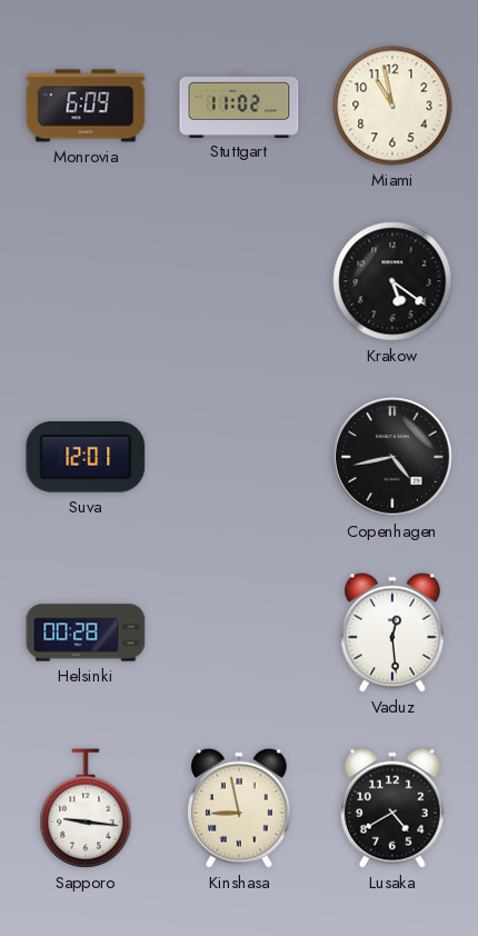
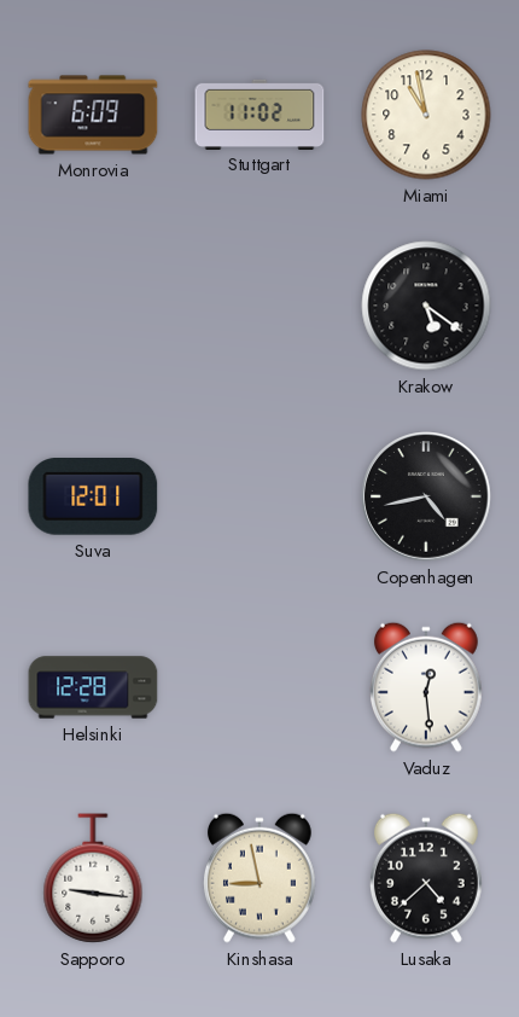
Helsinki: 00:28 -> 12:28 (93, 687)
Lusaka: 4:40 -> 4:38 (426, 878)
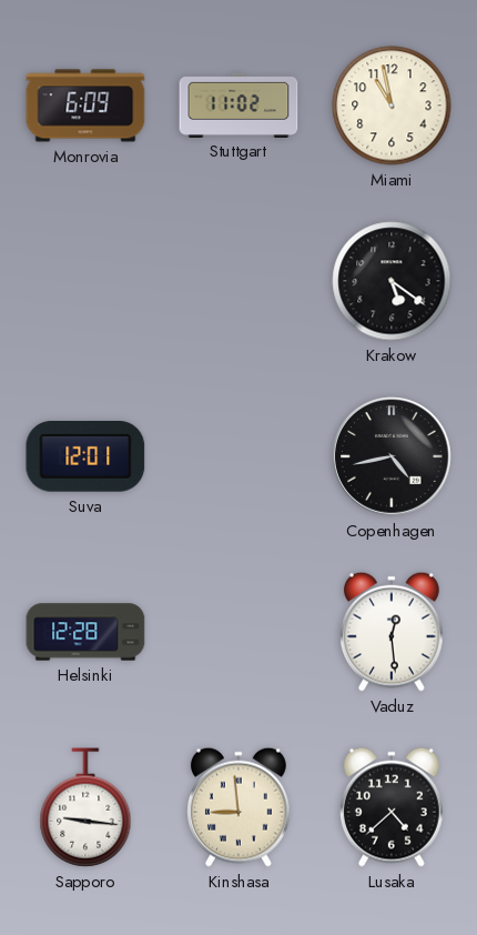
Kinshasa: 8:58 -> 8:59 (238, 807)
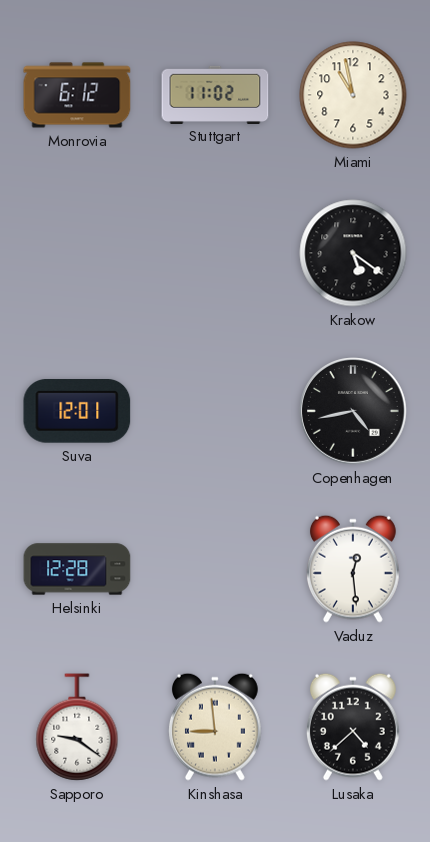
Monrovia: 6:09 -> 6:12 (77, 95)
Sapporo: 9:16 -> 9:21 (77, 727)
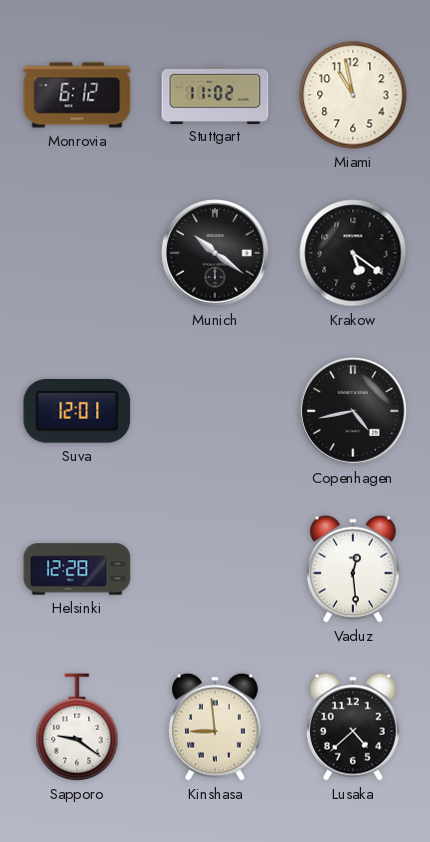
Munich: none -> 10:21 (215, 253)
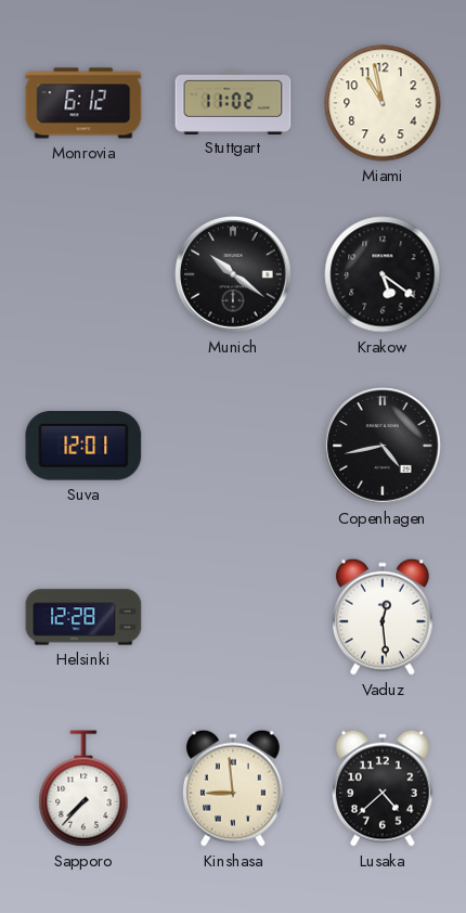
Sapporo: 9:21 -> 7:37 (83, 788)
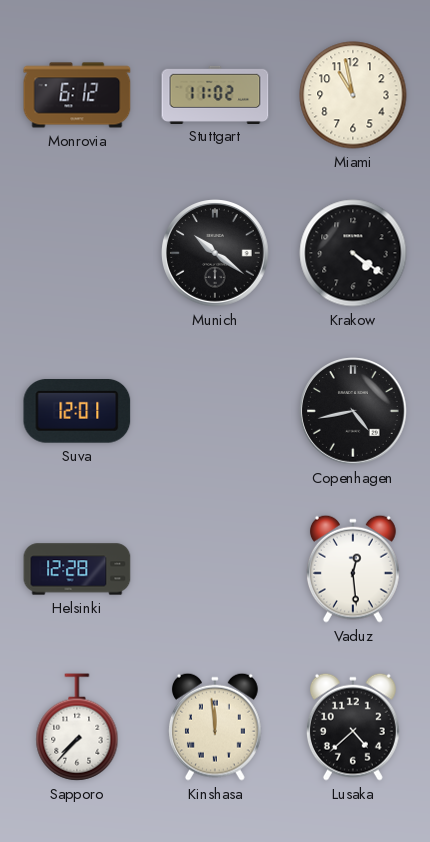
Krakow: 5:21 -> 4:21 (353, 253)
Kinshasa: 8:59 -> 11:59 (215, 727)
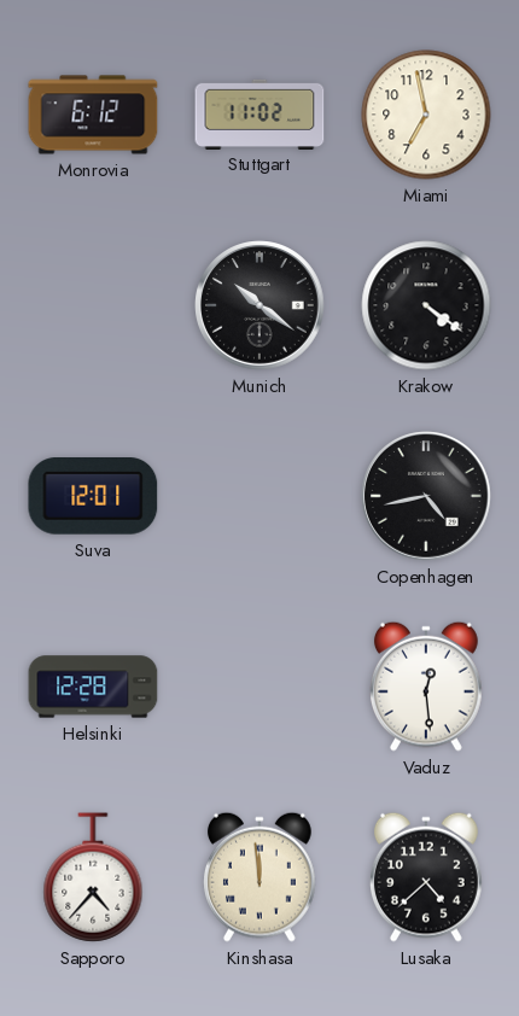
Miami: 10:58 -> 6:58 (426, 115)
Sapporo: 7:37 -> 4:37 (93, 877)
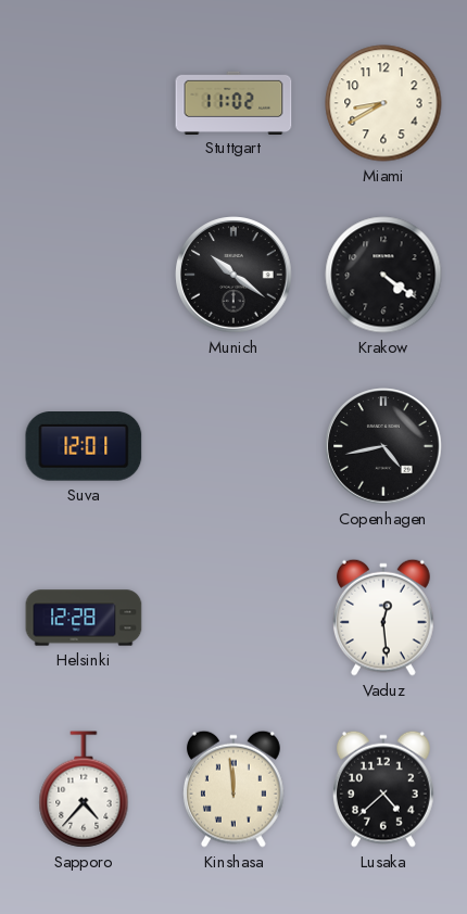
Monrovia: 6:12 -> none (93, 115)
Miami: 6:58 -> 8:40 (383, 103)
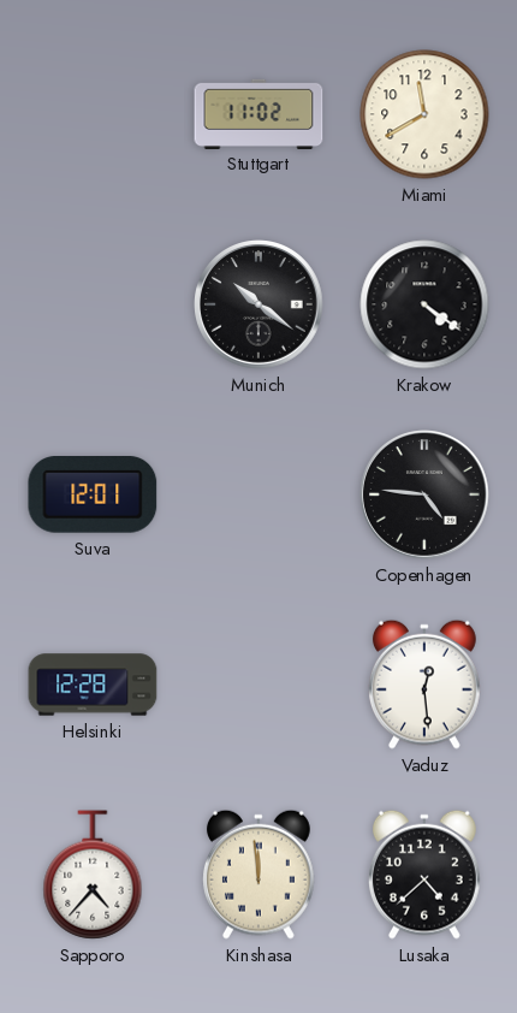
Miami: 8:40 -> 11:40 (424, 114)
Copenhagen: 4:43 -> 4:46 (424, 494)
